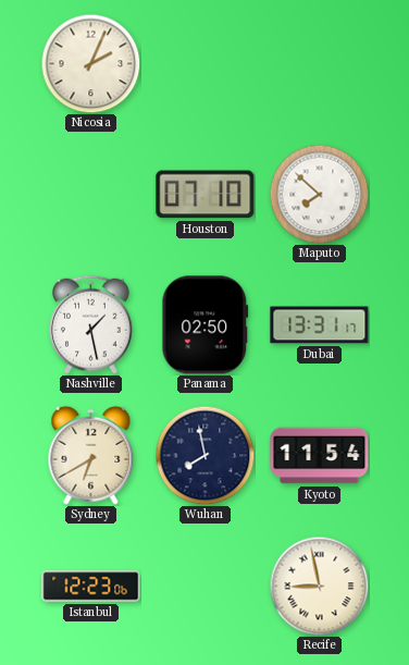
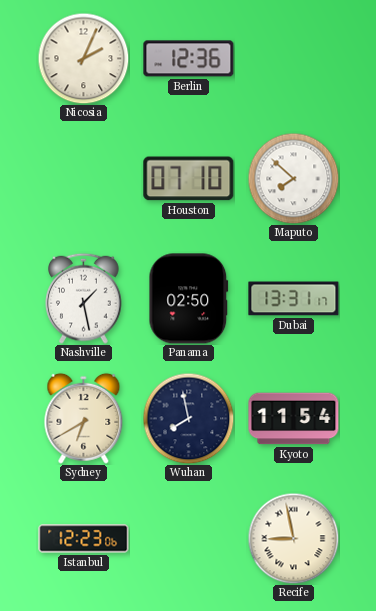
Berlin: none -> 12:36 (189, 59)
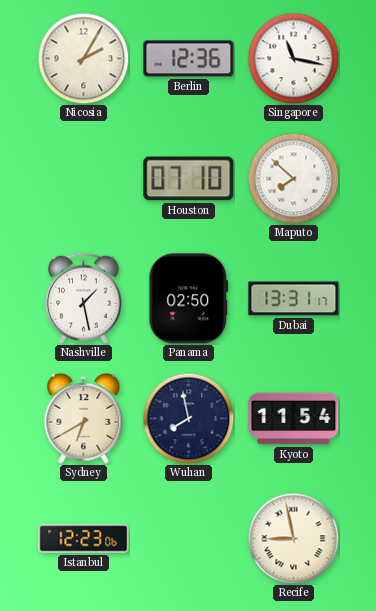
Nicosia: 2:04 -> 2:05 (83, 58)
Singapore: none -> 11:17 (293, 58)
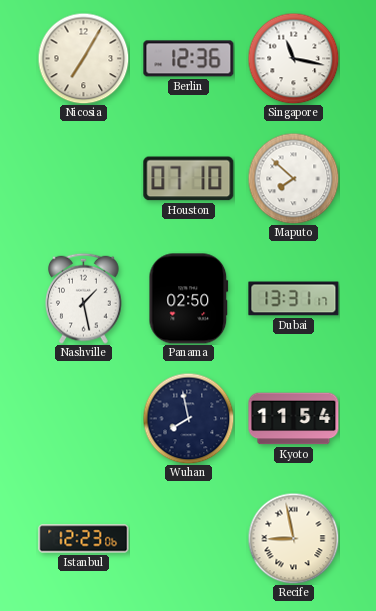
Nicosia: 2:05 -> 7:05 (83, 58)
Sydney: 6:40 -> none (84, 418)
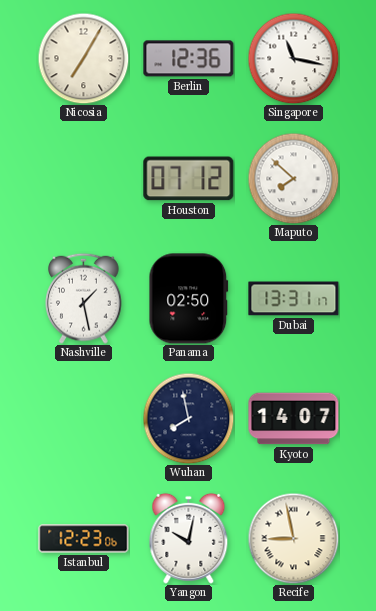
Houston: 07:10 -> 07:12 (189, 179)
Kyoto: 11:54 -> 14:07 (294, 419)
Yangon: none -> 10:02 (189, 538)
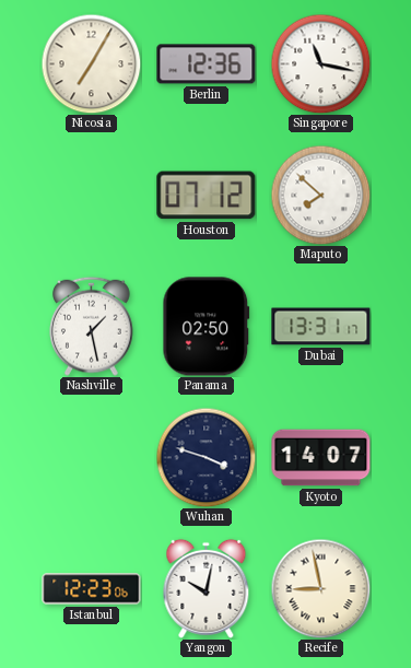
Wuhan: 7:58 -> 3:48 (205, 457)
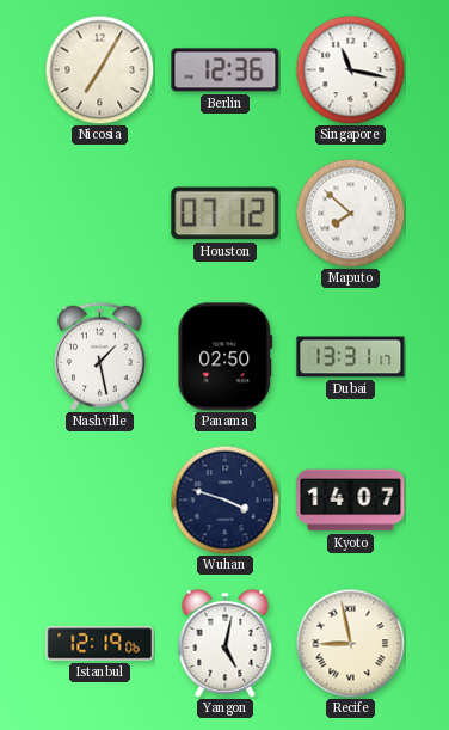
Istanbul: 12:23 -> 12:19 (100, 644)
Yangon: 10:02 -> 5:02 (226, 643)
